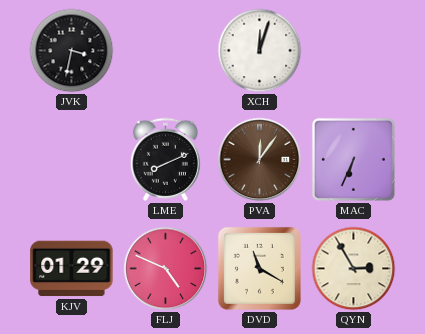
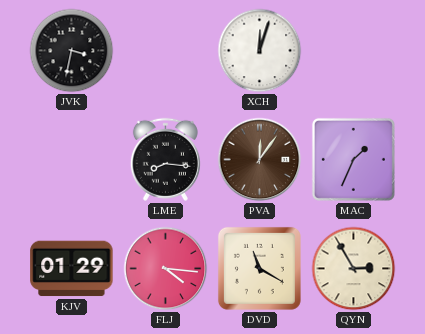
LME: 8:11 -> 8:16 (165, 159)
MAC: 6:34 -> 1:34 (353, 159)
FLJ: 4:49 -> 4:16 (166, 269)
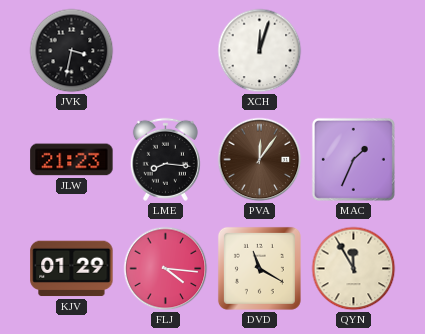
JLW: none -> 21:23 (72, 160)
QYN: 2:55 -> 11:55 (354, 269)
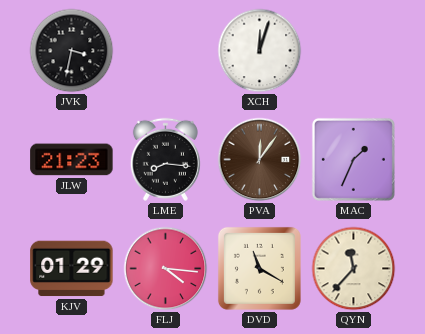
QYN: 11:55 -> 11:37 (354, 269)
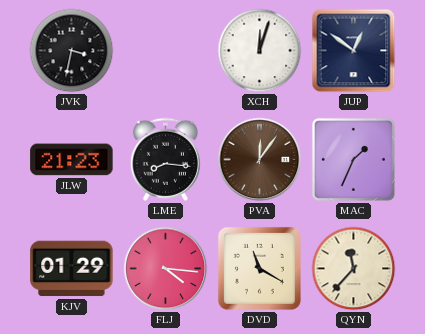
JUP: none -> 12:51 (354, 51)
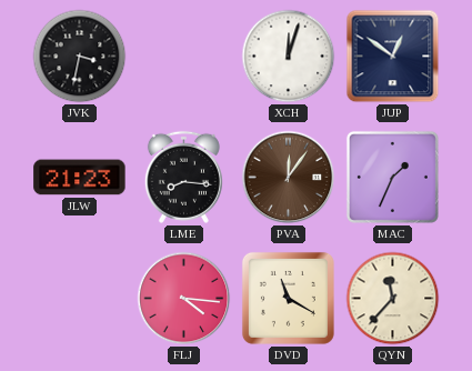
KJV: 01:29 -> none (72, 269)
